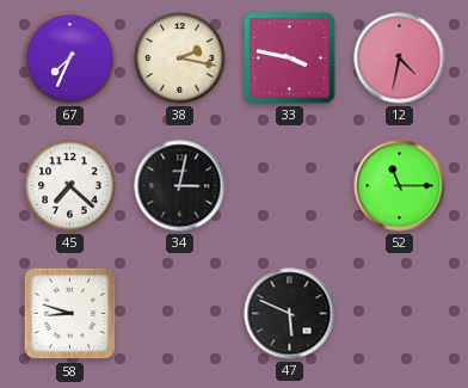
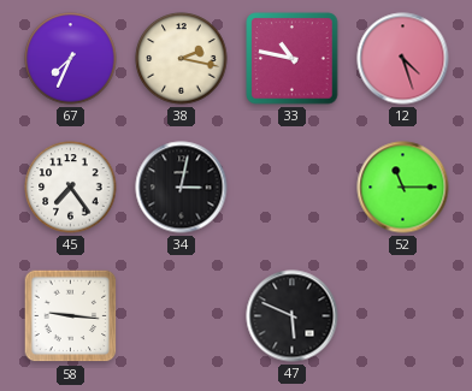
33: 3:47 -> 10:47 (293, 59)
12: 4:32 -> 4:27 (403, 59)
45: 7:22 -> 7:24 (71, 188)
58: 8:48 -> 9:16 (71, 316)
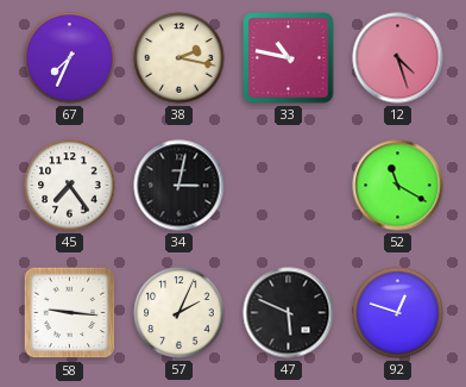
52: 11:15 -> 11:20 (398, 186)
57: none -> 2:04 (180, 313)
92: none -> 12:48 (398, 313)
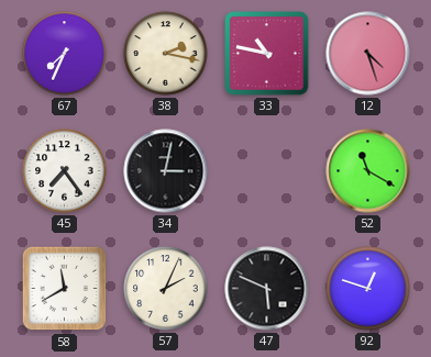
58: 9:16 -> 11:40 (65, 289)
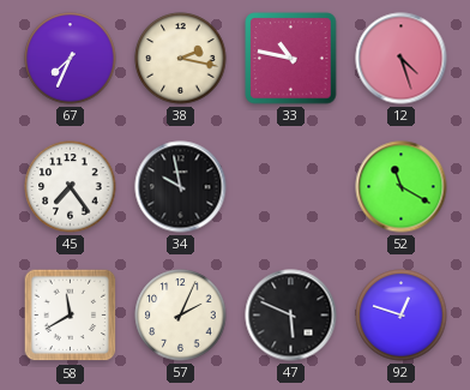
34: 3:02 -> 9:58 (181, 187)
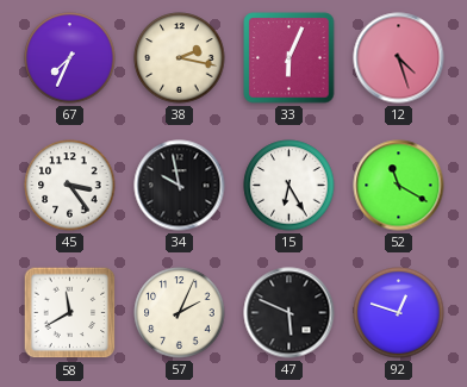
33: 10:47 -> 6:04 (289, 58)
45: 7:24 -> 3:24 (70, 186)
15: none -> 6:25 (289, 186)
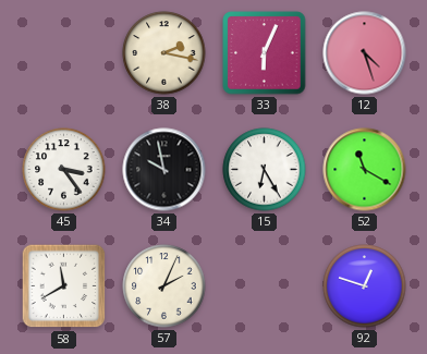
67: 7:34 -> none (70, 58)
47: 5:49 -> none (289, 313)
